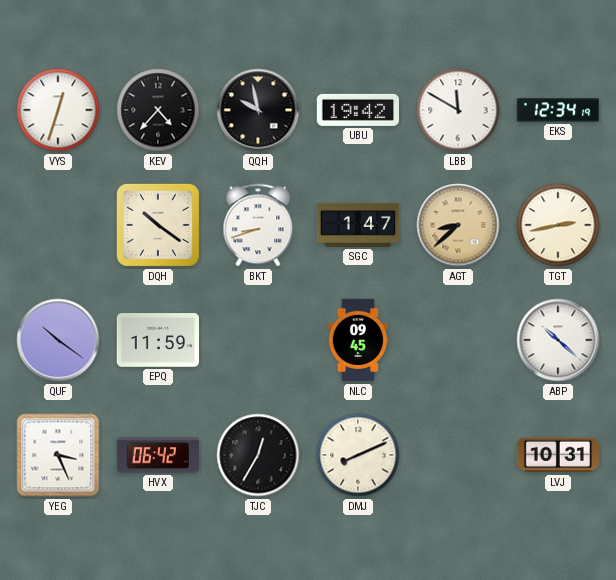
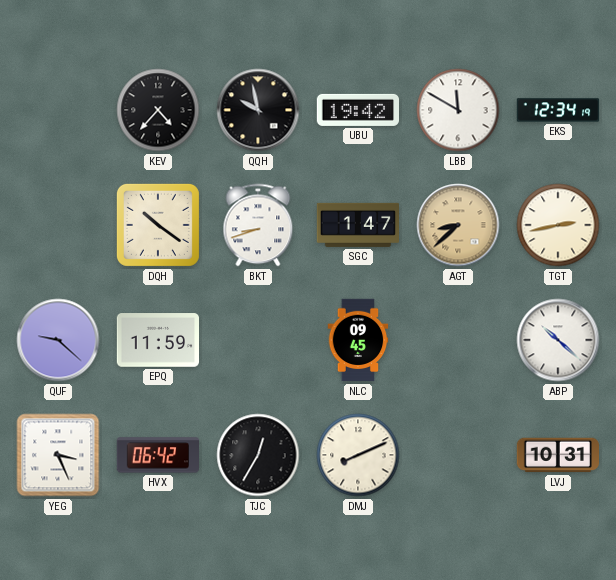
VYS: 12:33 -> none (58, 110)
QUF: 10:21 -> 9:22 (58, 340)
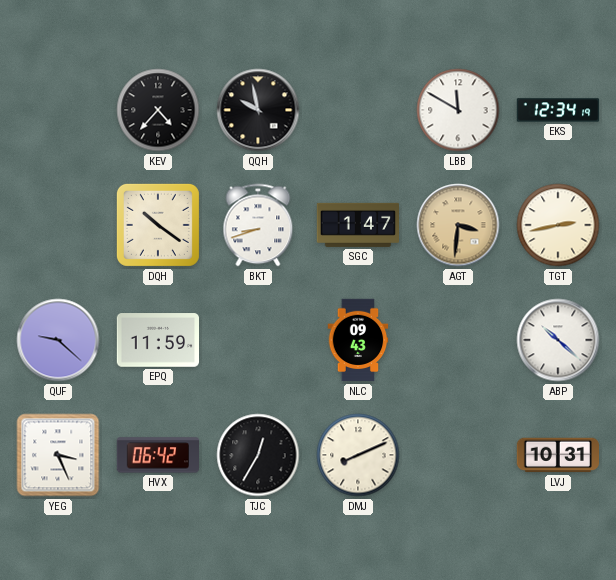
UBU: 19:42 -> none (357, 110)
AGT: 8:38 -> 3:31 (458, 225)
NLC: 09:45 -> 09:43 (358, 340)
